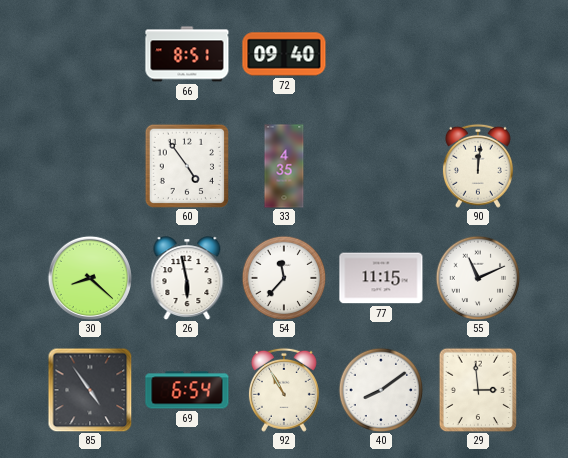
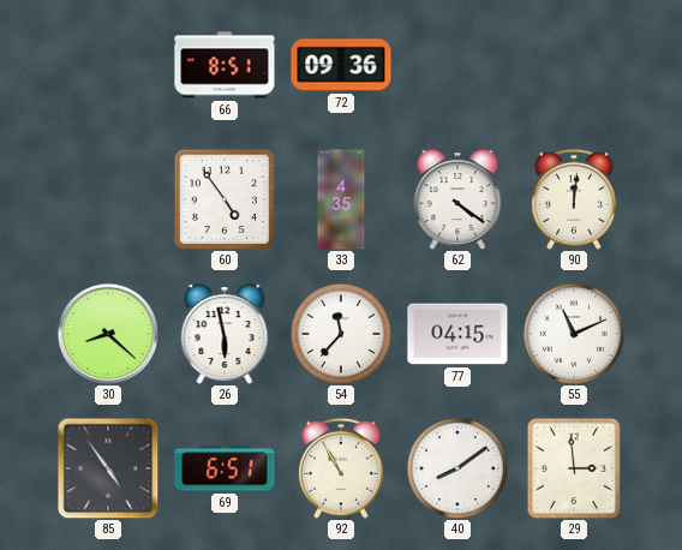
72: 09:40 -> 09:36 (341, 65)
62: none -> 4:21 (457, 199)
77: 11:15 -> 04:15 (457, 334)
69: 6:54 -> 6:51 (225, 468)
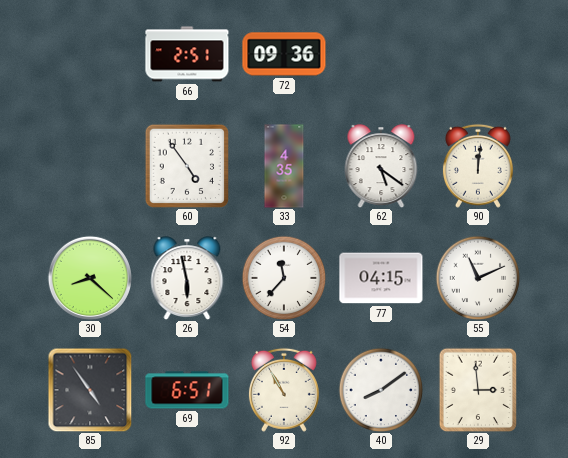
66: 8:51 -> 2:51 (187, 54)
62: 4:21 -> 5:21 (381, 166)
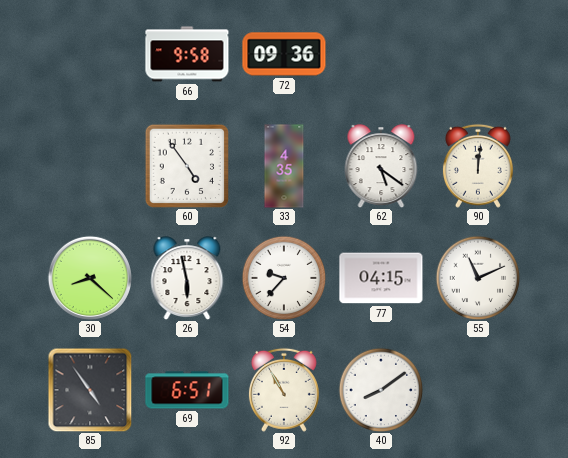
66: 2:51 -> 9:58 (187, 54)
54: 11:37 -> 9:37 (284, 278)
29: 2:59 -> none (477, 390)
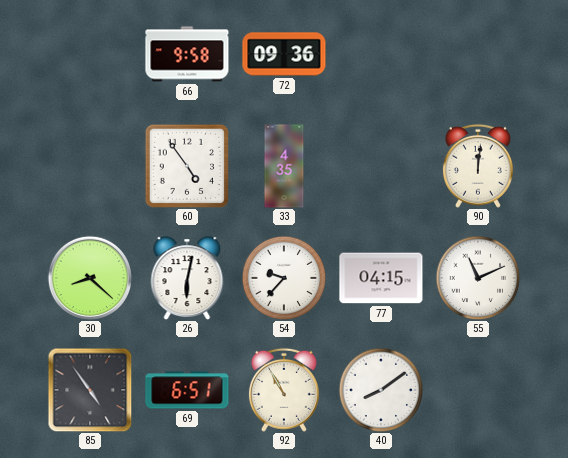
62: 5:21 -> none (381, 166)
26: 5:58 -> 6:02 (187, 278)
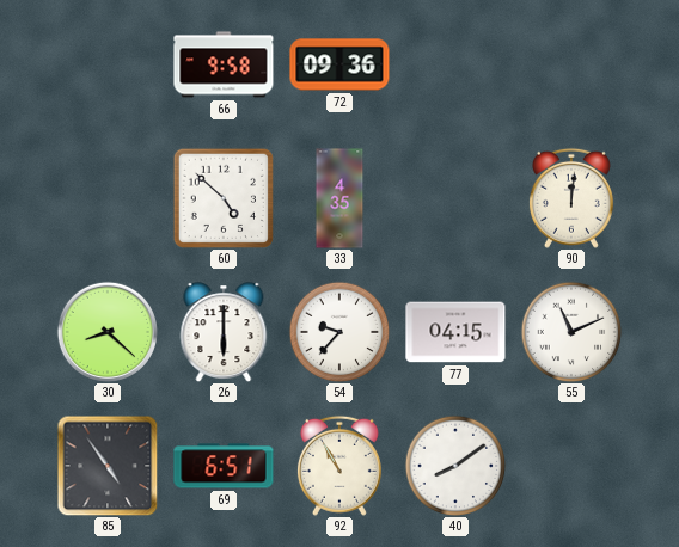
60: 4:54 -> 4:52 (224, 198)
26: 6:02 -> 6:00 (224, 332)
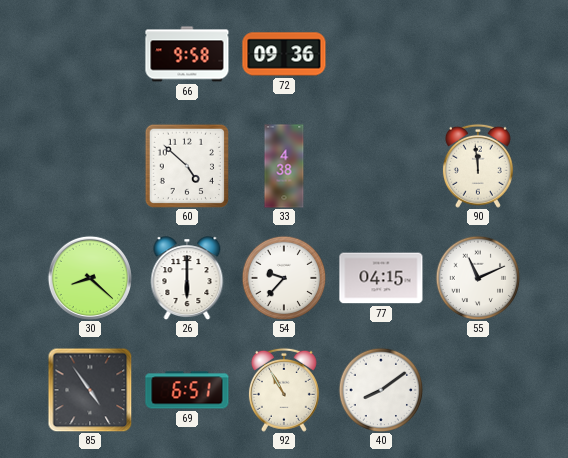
33: 4:35 -> 4:38 (284, 166)
90: 12:01 -> 11:59 (478, 166)
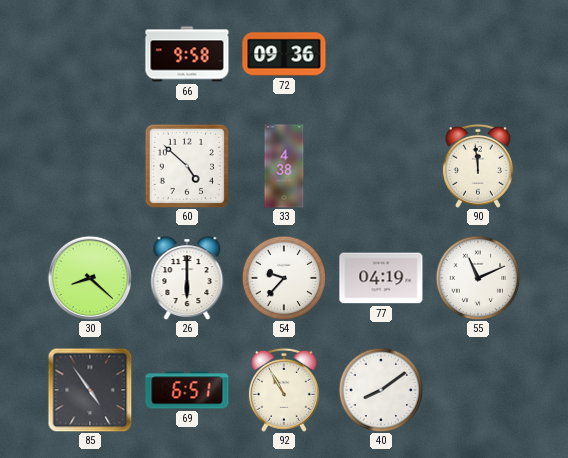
77: 04:15 -> 04:19 (381, 278)
